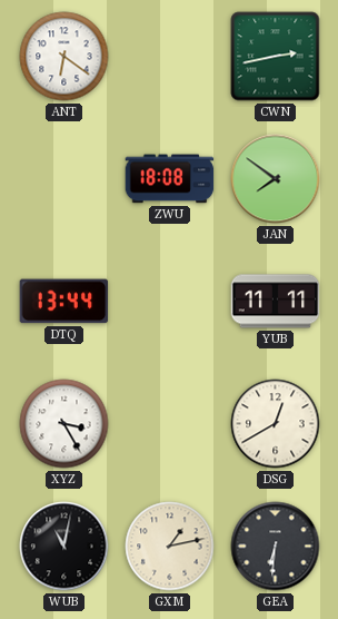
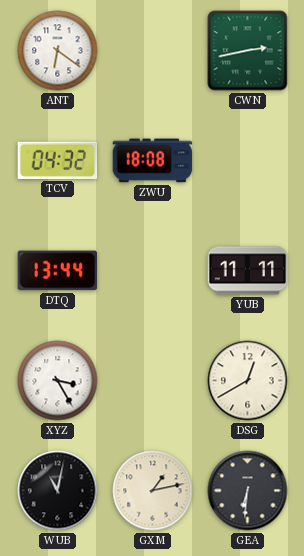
TCV: none -> 04:32 (58, 160)
JAN: 7:51 -> none (276, 179)
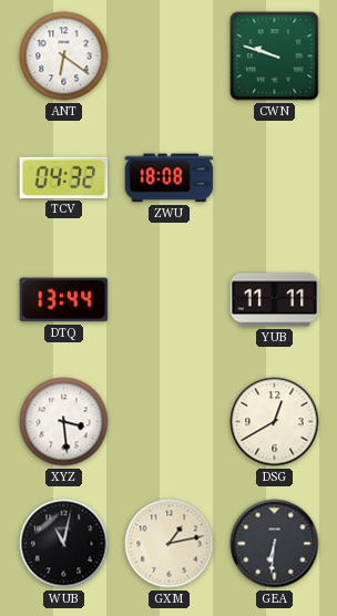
CWN: 2:43 -> 9:48 (275, 57)
XYZ: 3:25 -> 3:29 (64, 422)
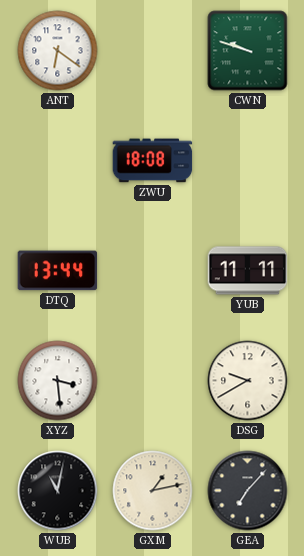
TCV: 04:32 -> none (64, 177)
DSG: 12:40 -> 9:40 (248, 381)
GEA: 6:31 -> 7:07 (248, 491)
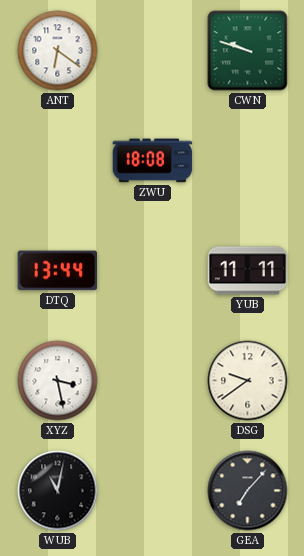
XYZ: 3:29 -> 3:28 (58, 381)
DSG: 9:40 -> 9:39 (248, 381)
GXM: 1:13 -> none (153, 491)
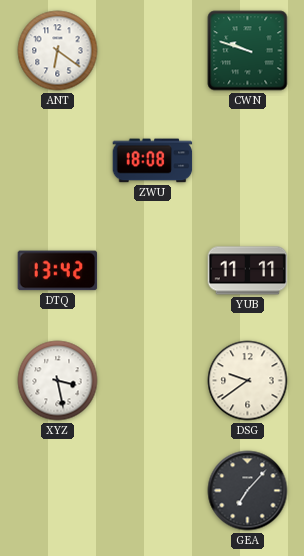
DTQ: 13:44 -> 13:42 (58, 271)
WUB: 11:02 -> none (58, 491)
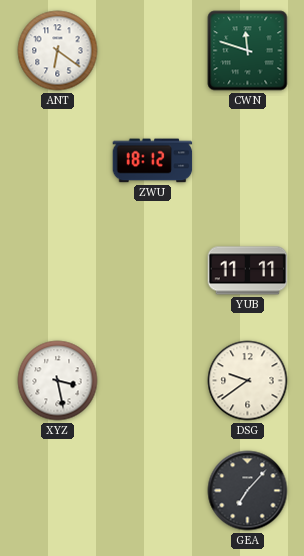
CWN: 9:48 -> 11:48 (248, 51)
ZWU: 18:08 -> 18:12 (153, 161)
DTQ: 13:42 -> none (58, 271)
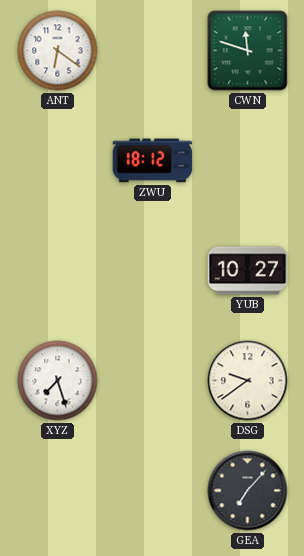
YUB: 11:11 -> 10:27 (248, 271)
XYZ: 3:28 -> 7:27 (58, 381)
